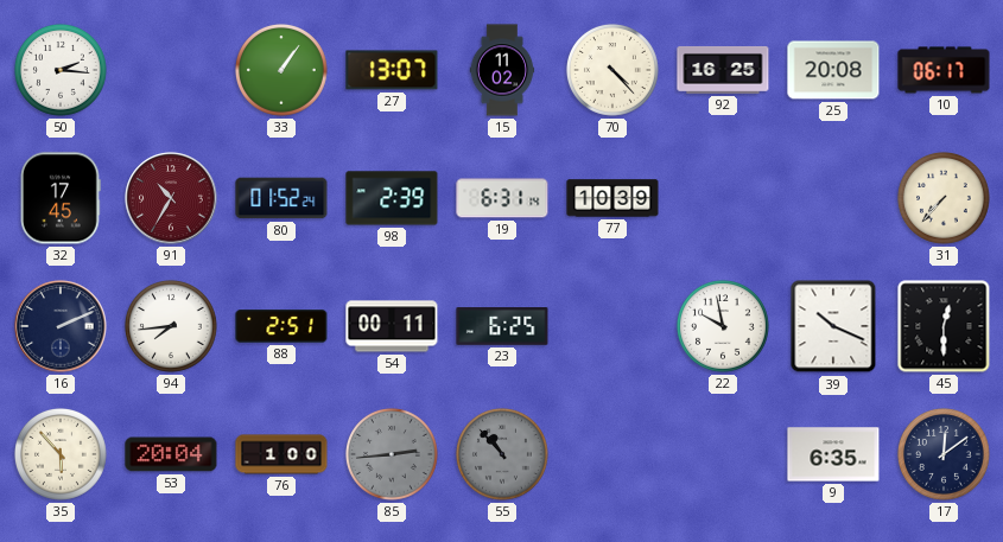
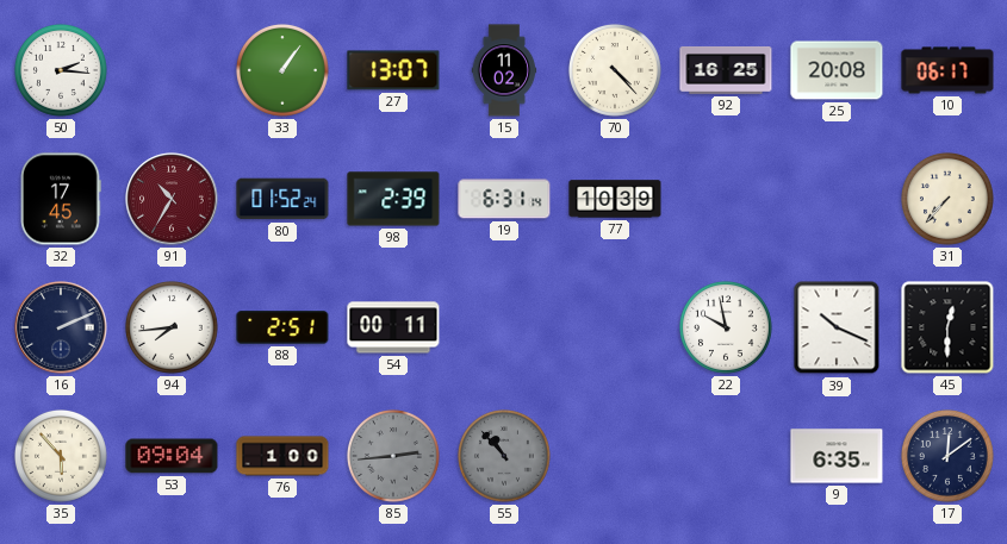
23: 6:25 -> none (502, 326)
53: 20:04 -> 09:04 (172, 456)
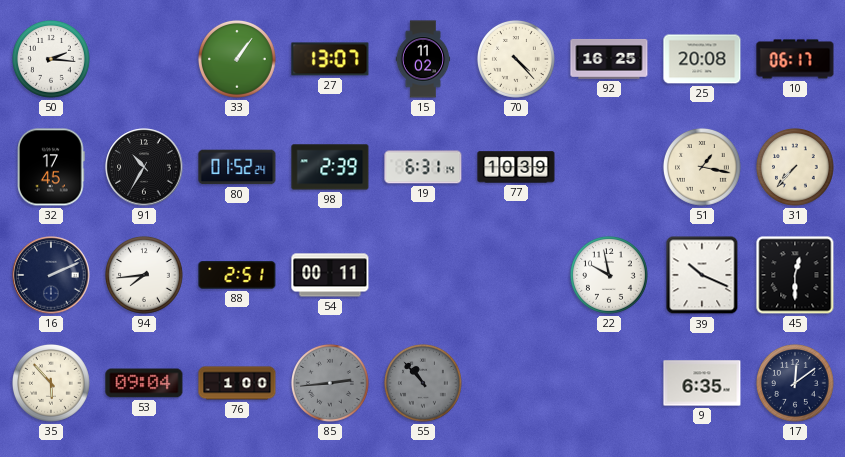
91 dial: burgundy -> black (144, 167)
51: none -> 1:17 (702, 167)
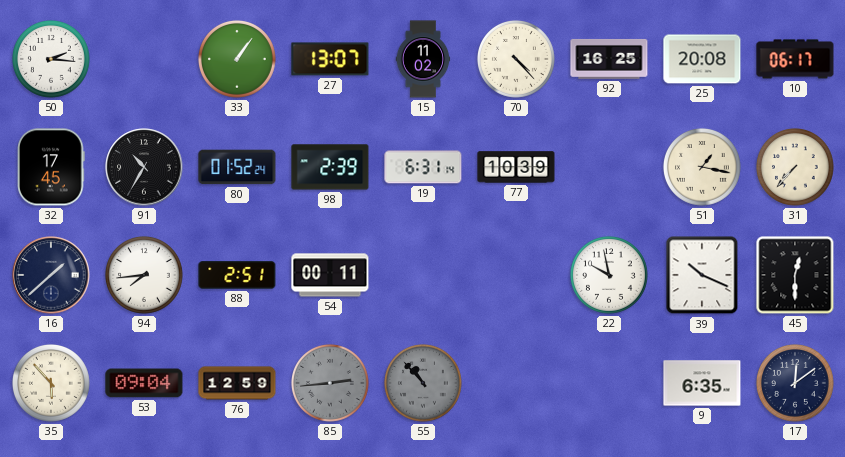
16: 2:11 -> 1:38 (51, 275)
76: 1:00 -> 12:59 (237, 383)
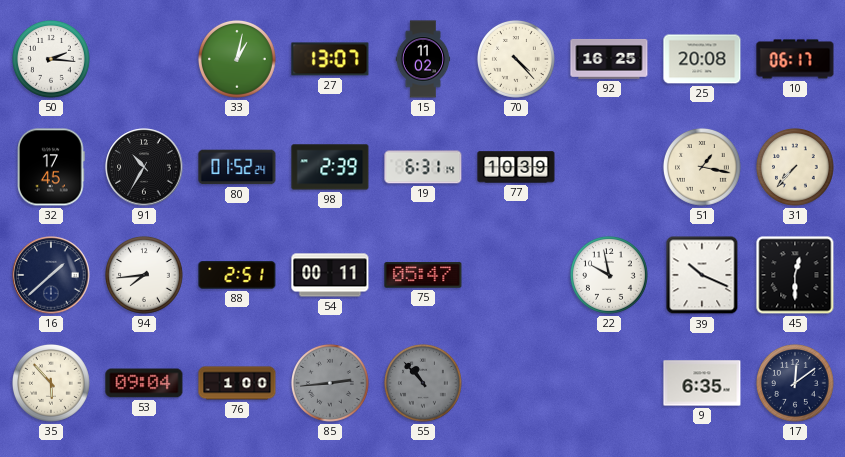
33: 1:06 -> 1:02 (237, 59)
75: none -> 05:47 (423, 275)
76: 12:59 -> 1:00 (237, 383)
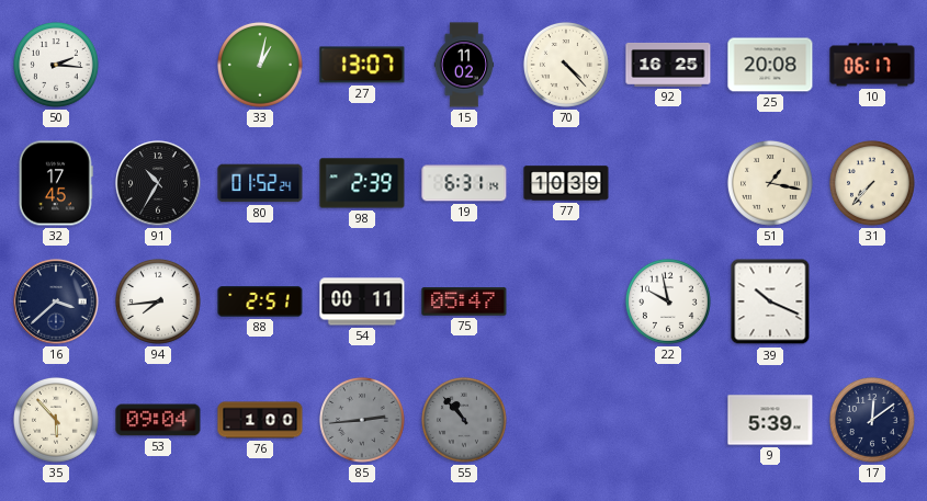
16: 1:38 -> 3:38 (56, 301)
45: 12:30 -> none (795, 275)
9: 6:35 -> 5:39 (770, 420)
